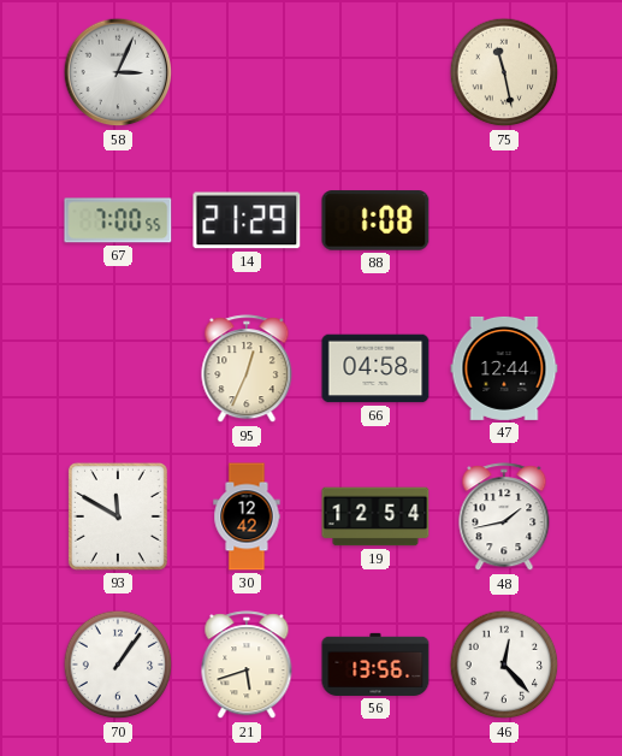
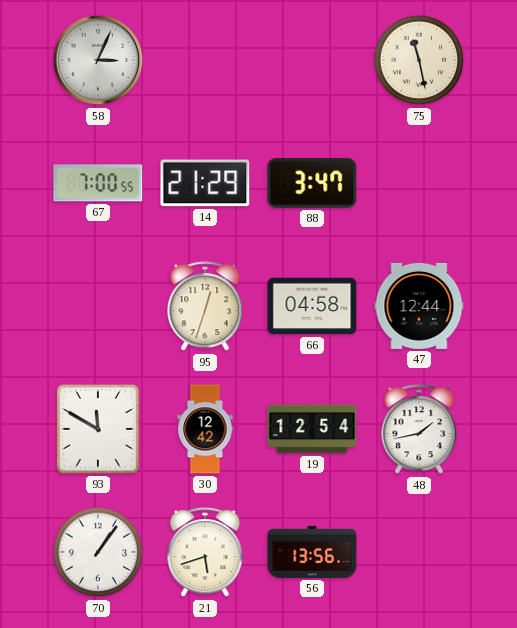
88: 1:08 -> 3:47 (312, 183)
95: 12:34 -> 12:33 (205, 307)
46: 12:23 -> none (504, 665)
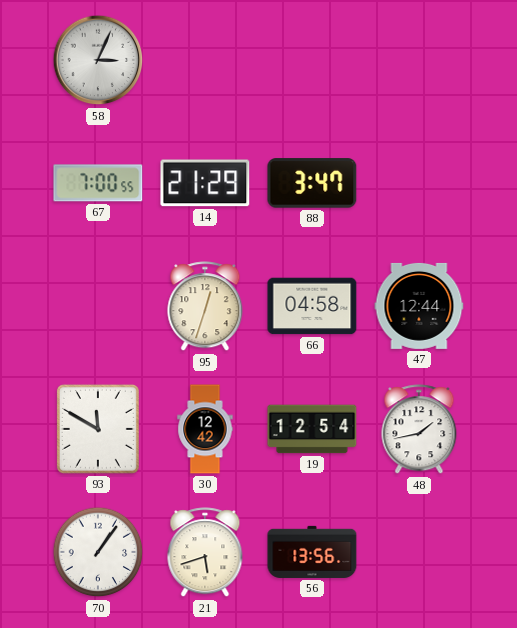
75: 11:28 -> none (419, 60)
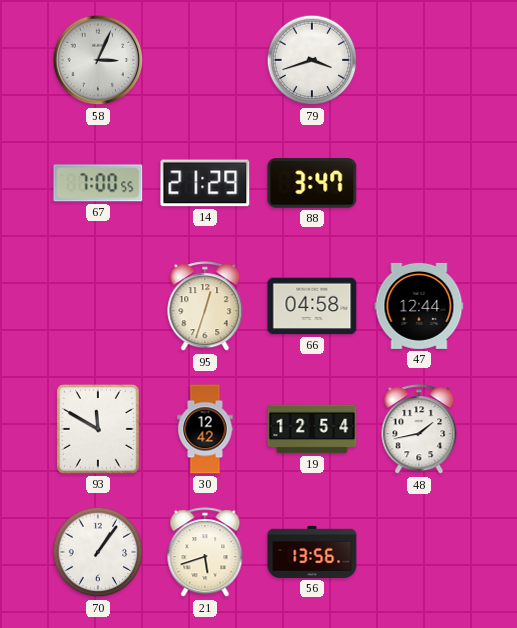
79: none -> 3:42 (312, 60)
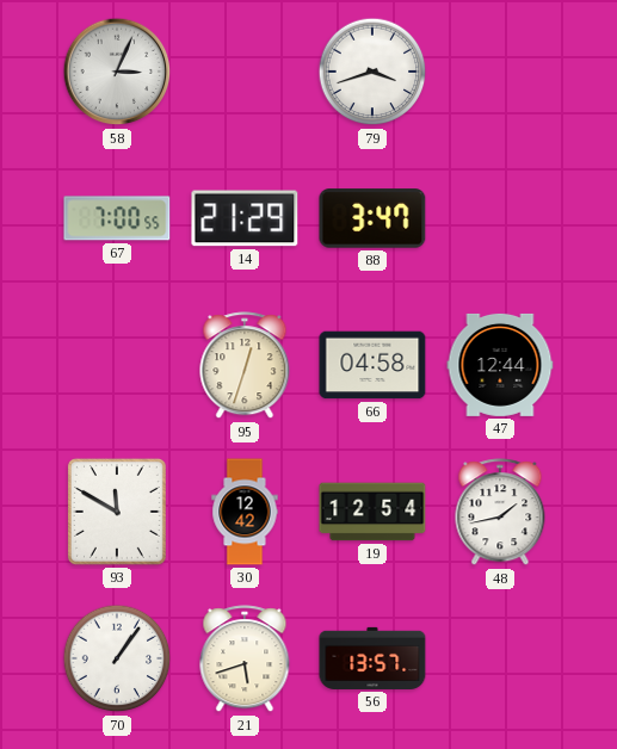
56: 13:56 -> 13:57 (372, 658)
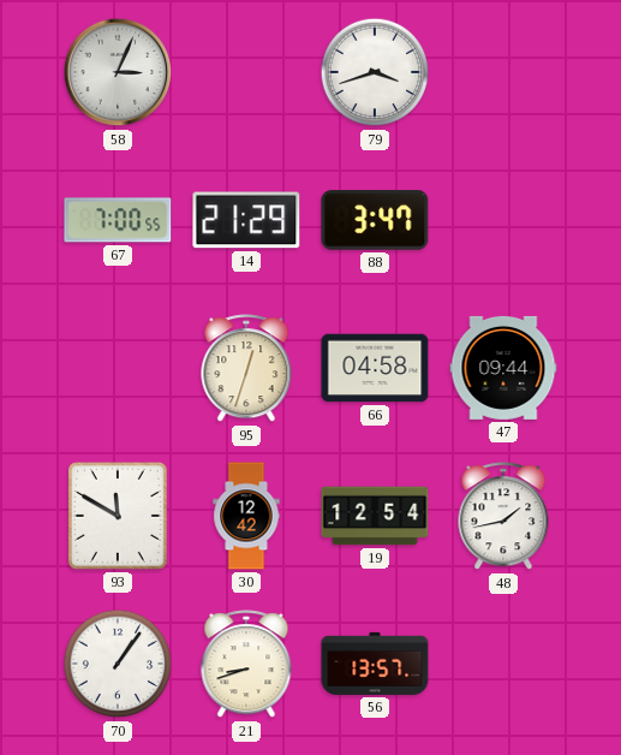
47: 12:44 -> 09:44 (503, 368)
21: 5:42 -> 8:42 (246, 665)
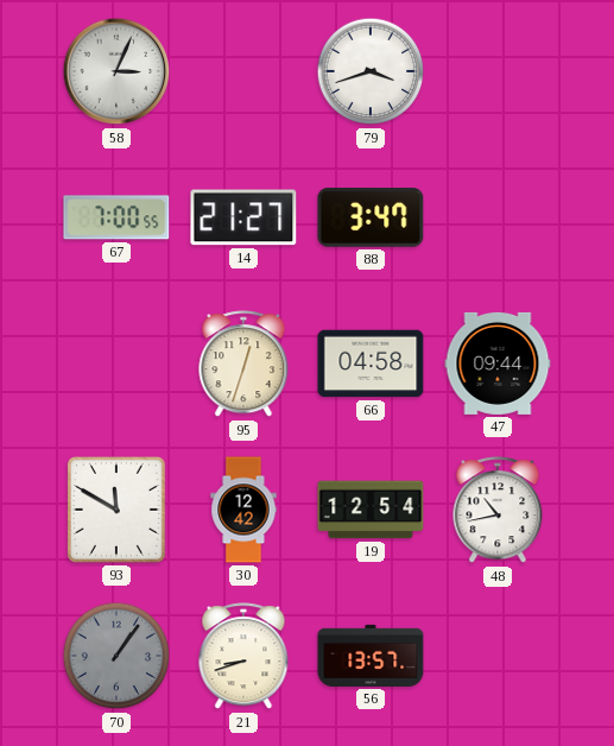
14: 21:29 -> 21:27 (243, 217)
48: 1:43 -> 10:43 (498, 511)
70 dial: white -> grey (116, 656)
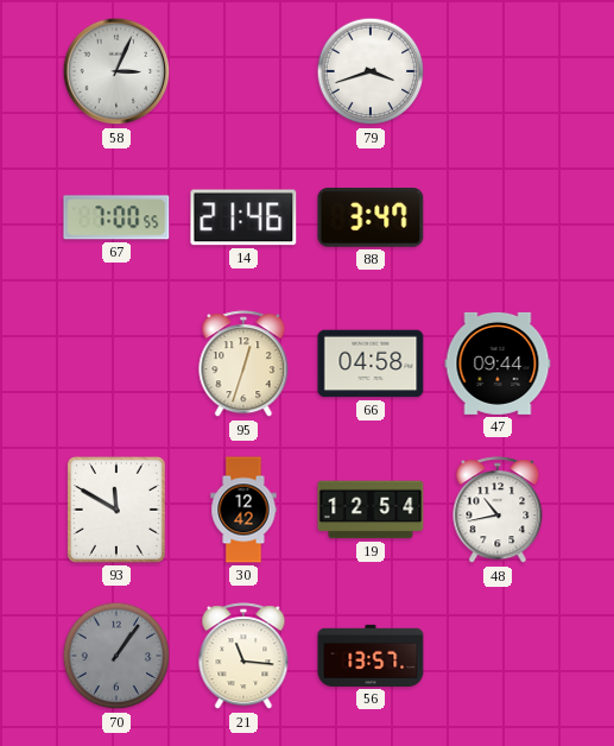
14: 21:27 -> 21:46 (243, 217)
21: 8:42 -> 11:16 (243, 657)
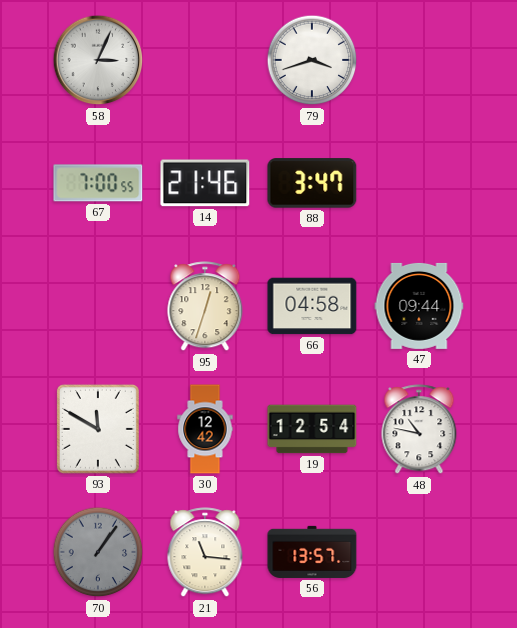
48: 10:43 -> 10:47 (419, 430)
